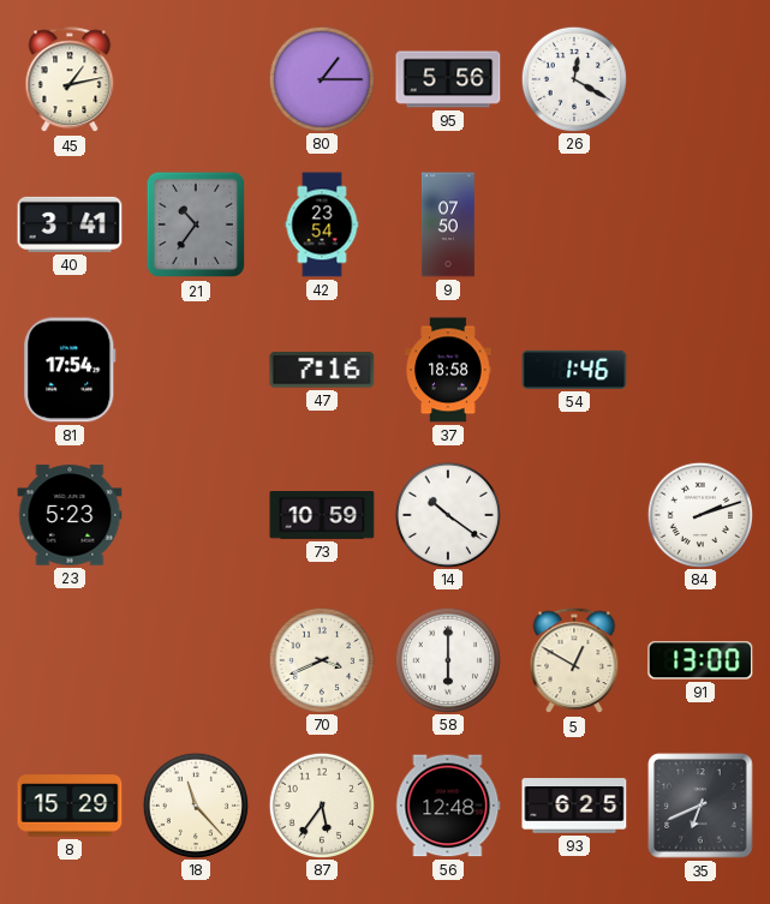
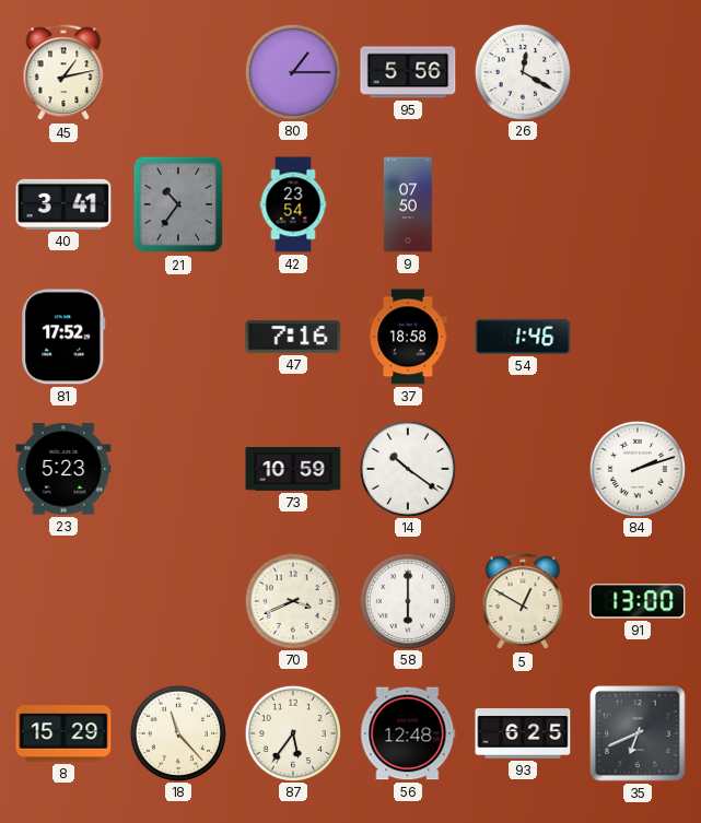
81: 17:54 -> 17:52 (63, 337)
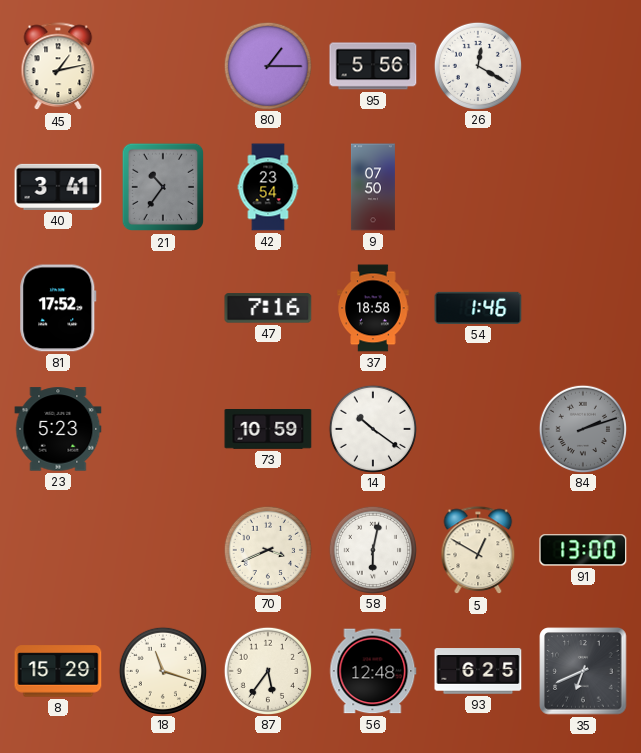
84 dial: white -> grey (582, 428)
58: 6:00 -> 6:02 (372, 549)
18: 11:23 -> 11:18 (162, 670)
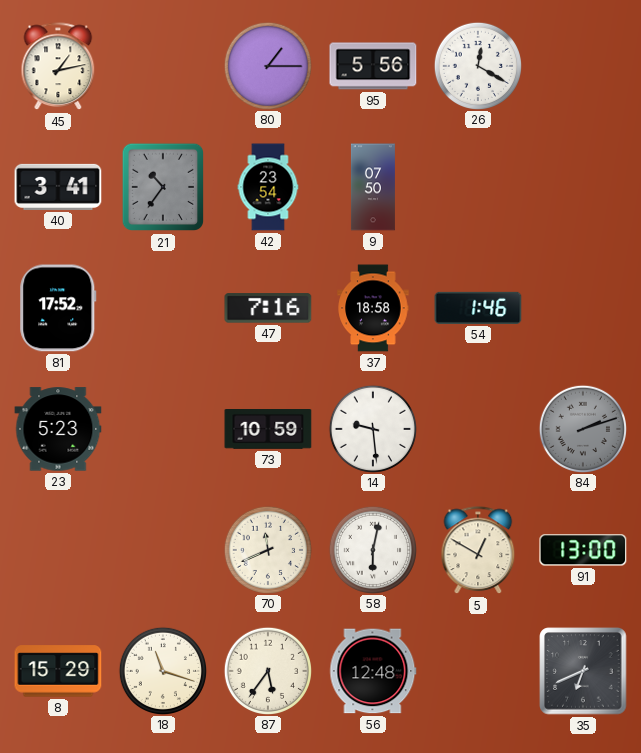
14: 10:21 -> 9:29 (372, 428)
70: 3:41 -> 11:41 (267, 549)
93: 6:25 -> none (478, 671)
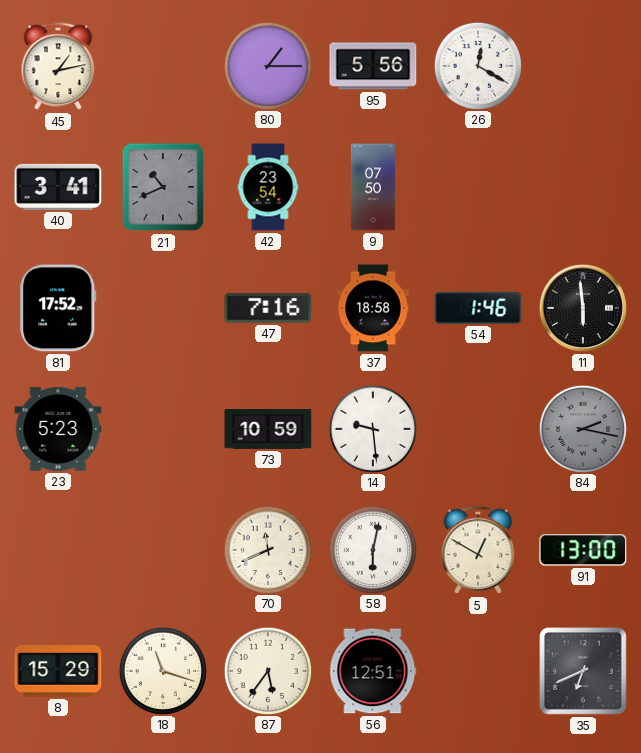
21: 10:36 -> 10:41 (162, 187)
11: none -> 5:59 (583, 308)
84: 2:12 -> 2:17 (582, 428)
56: 12:48 -> 12:51 (373, 671)
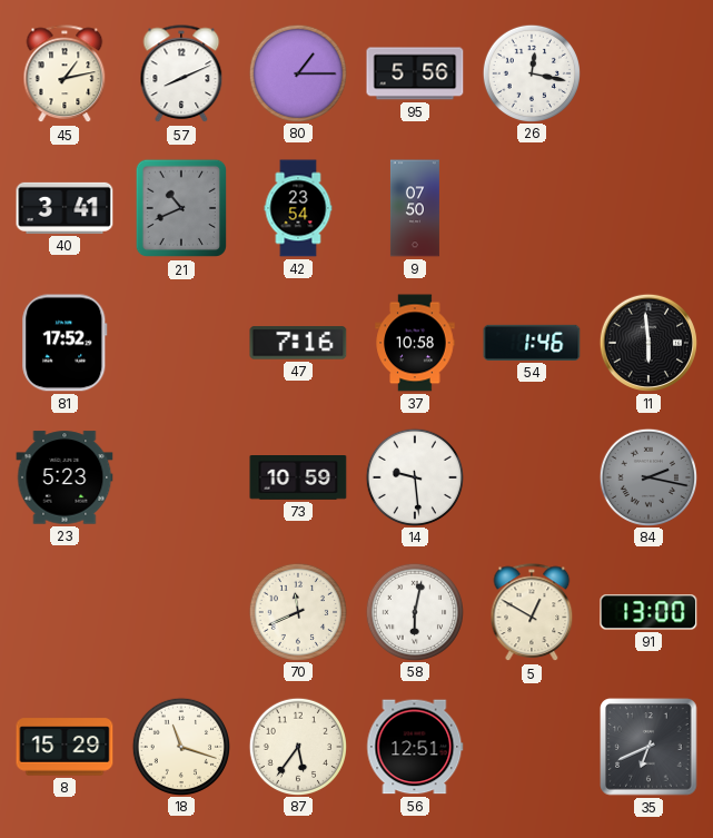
57: none -> 8:11 (181, 75)
26: 12:20 -> 12:17 (531, 72)
37: 18:58 -> 10:58 (415, 343)
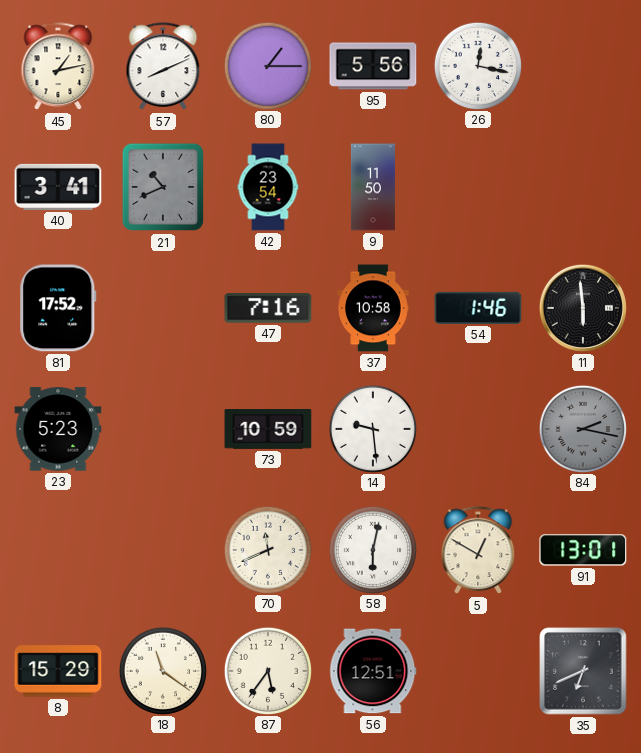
9: 07:50 -> 11:50 (373, 187)
91: 13:00 -> 13:01 (583, 550)
18: 11:18 -> 11:21 (162, 670)
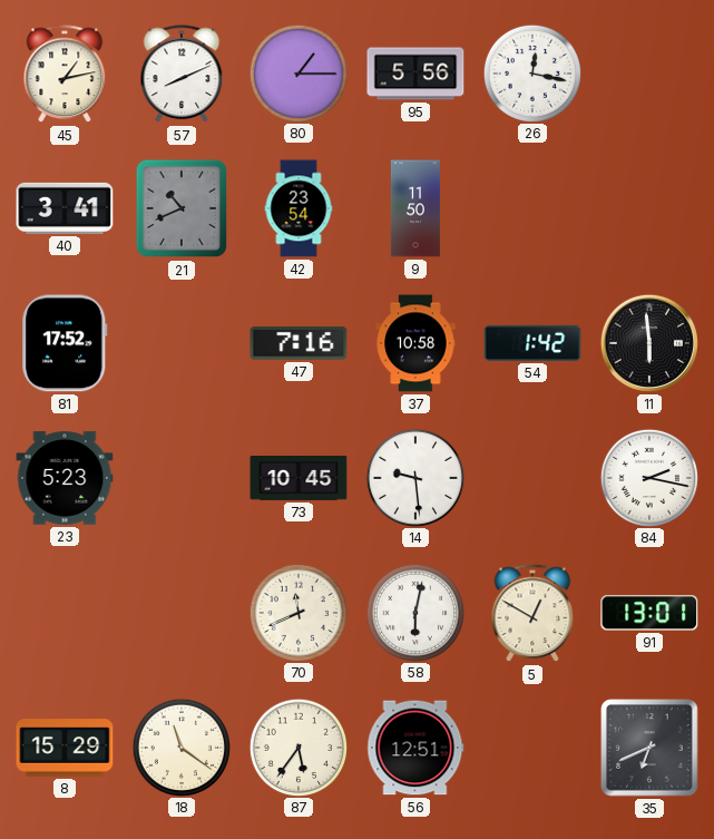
54: 1:46 -> 1:42 (532, 343)
73: 10:59 -> 10:45 (299, 479)
84 dial: grey -> white (648, 477)
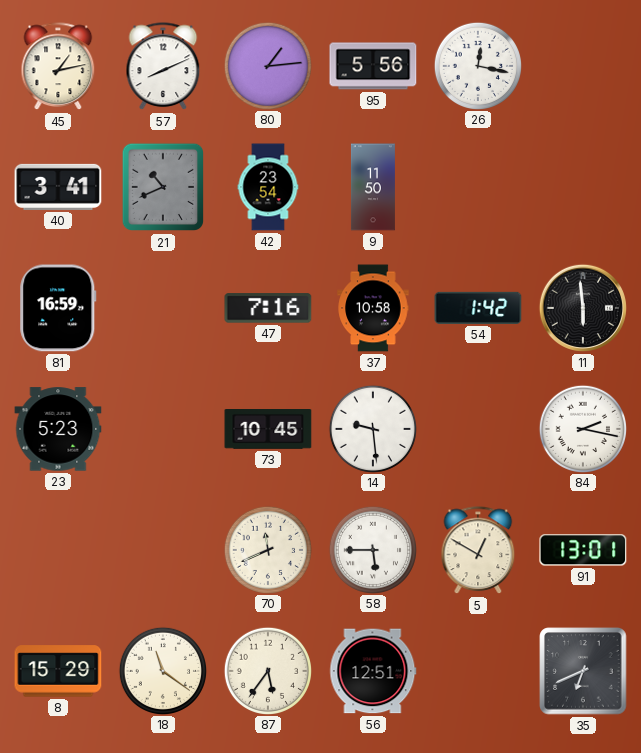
80: 1:15 -> 1:14 (267, 65)
81: 17:52 -> 16:59 (58, 308)
58: 6:02 -> 5:45 (372, 549)
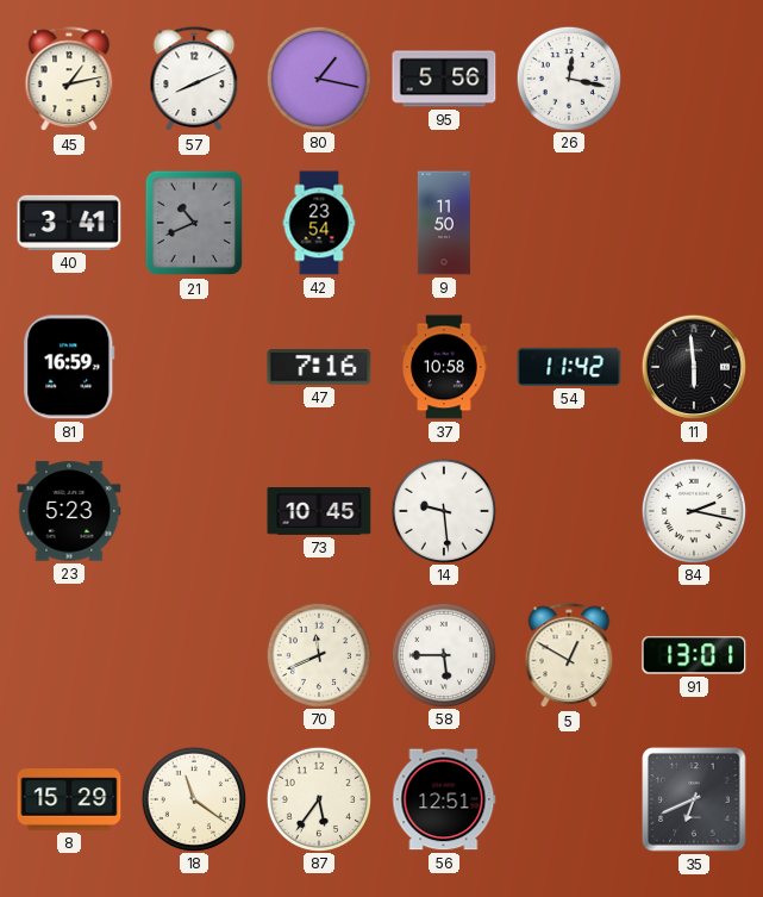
80: 1:14 -> 1:17 (318, 77)
54: 1:42 -> 11:42 (569, 367)
